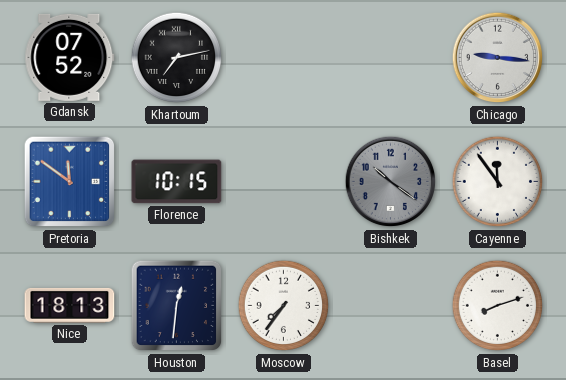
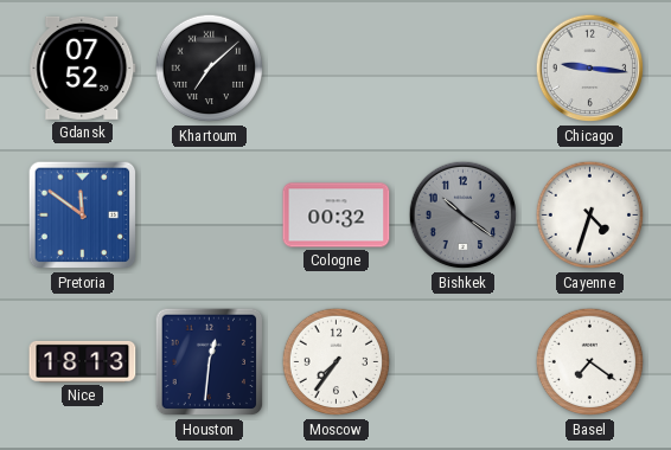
Khartoum: 7:13 -> 7:08 (210, 69)
Florence: 10:15 -> none (177, 182)
Cologne: none -> 00:32 (337, 216)
Cayenne: 11:54 -> 4:33 (590, 216)
Basel: 8:12 -> 7:21 (590, 362)
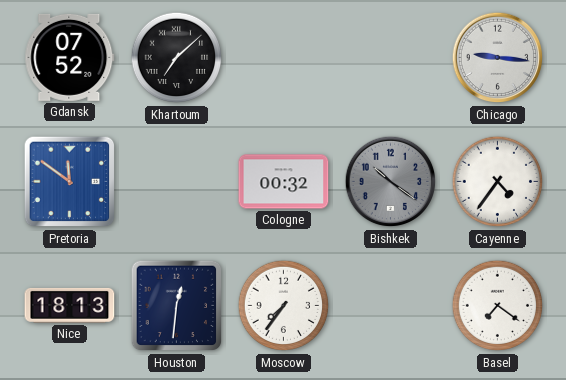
Cayenne: 4:33 -> 4:36 (498, 182)
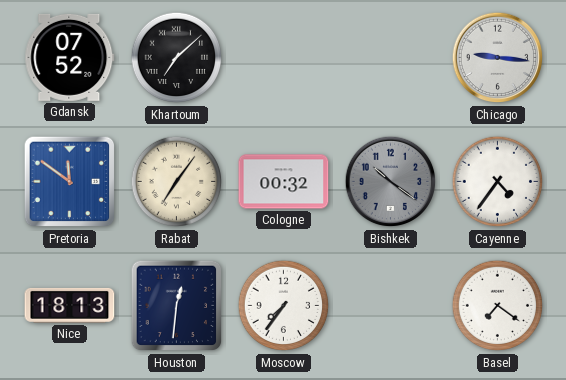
Rabat: none -> 7:06 (177, 182)
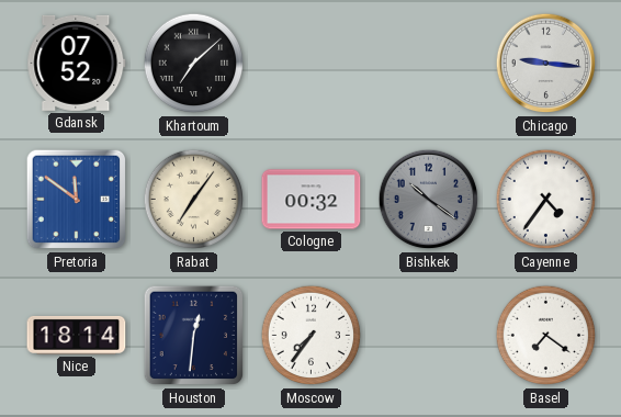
Nice: 18:13 -> 18:14 (77, 335)
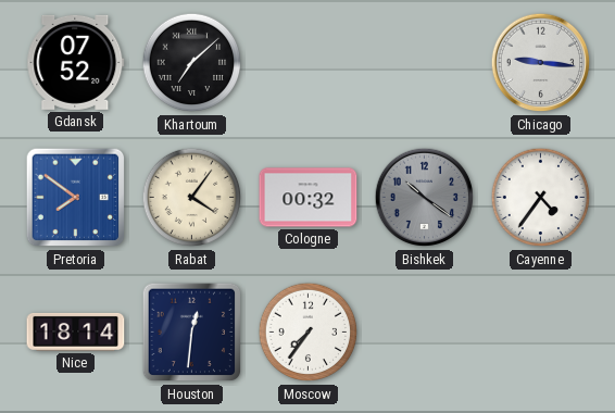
Pretoria: 11:51 -> 7:51 (76, 198)
Rabat: 7:06 -> 4:06 (192, 198)
Basel: 7:21 -> none (546, 336)
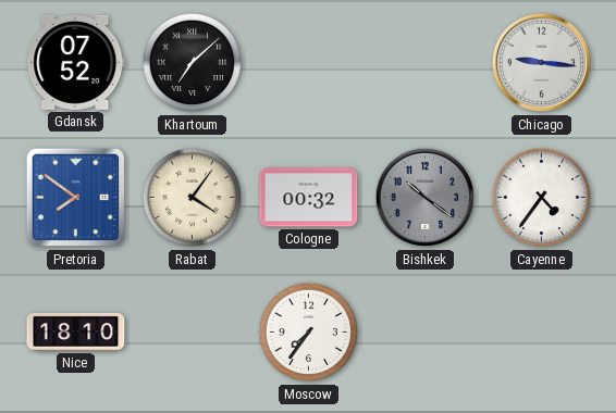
Nice: 18:14 -> 18:10 (76, 331)
Houston: 12:31 -> none (192, 333)
